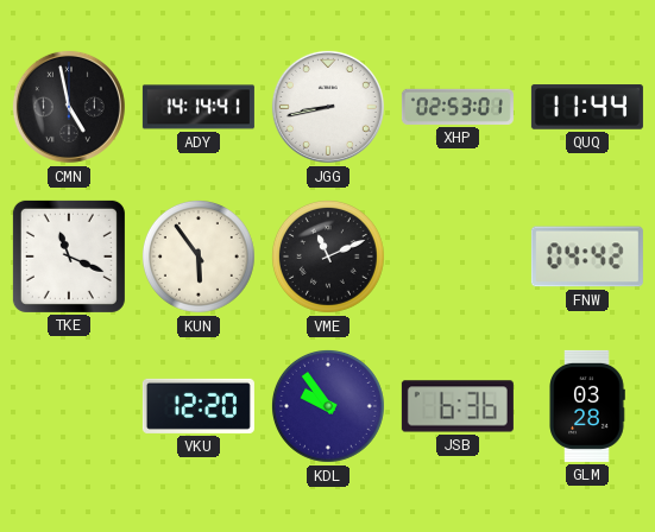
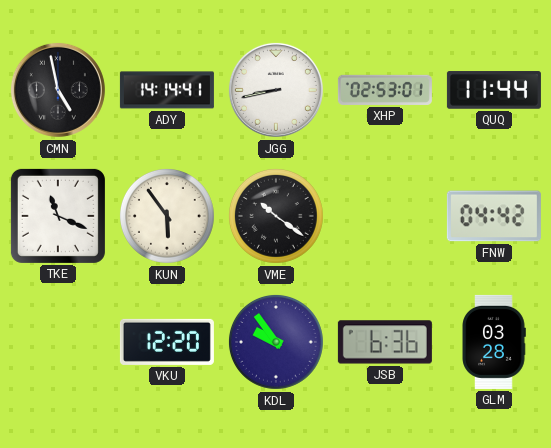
VME: 11:11 -> 10:21 (276, 216)
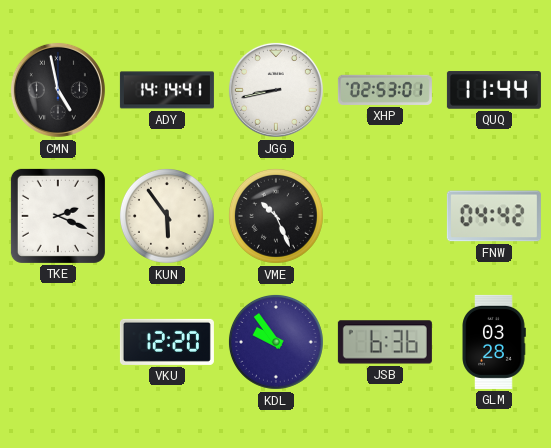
TKE: 11:19 -> 2:19 (58, 216)
VME: 10:21 -> 10:26 (276, 216)
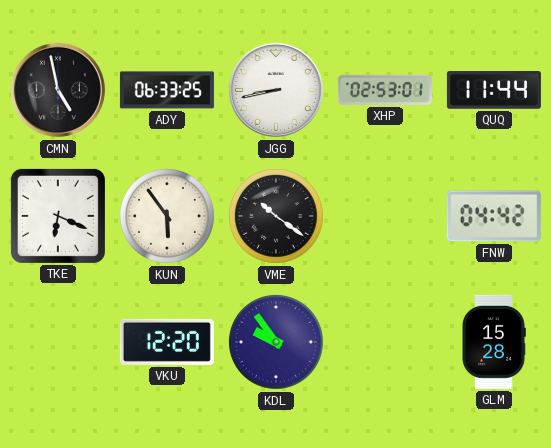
ADY: 14:14 -> 06:33 (167, 90)
TKE: 2:19 -> 6:19 (58, 216)
VME: 10:26 -> 10:21 (276, 216)
JSB: 6:36 -> none (385, 342)
GLM: 03:28 -> 15:28 (494, 342)
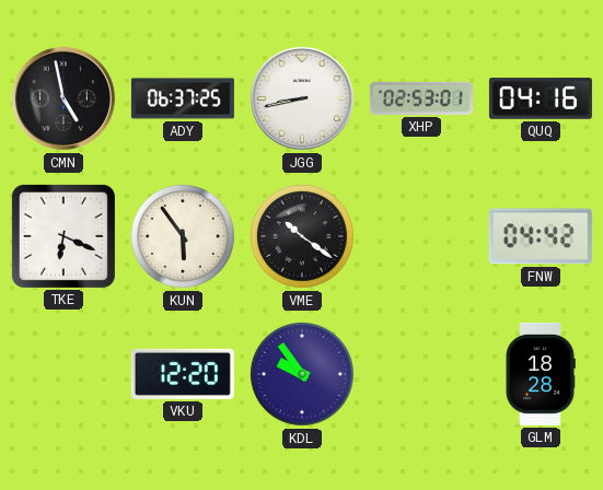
ADY: 06:33 -> 06:37 (183, 98)
QUQ: 11:44 -> 04:16 (541, 98)
GLM: 15:28 -> 18:28 (541, 374)
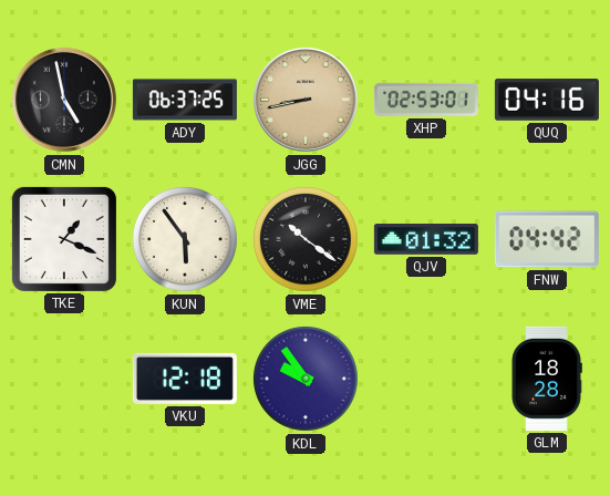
JGG dial: white -> champagne (306, 100)
TKE: 6:19 -> 1:19 (64, 239)
QJV: none -> 01:32 (426, 239)
VKU: 12:20 -> 12:18 (185, 379)
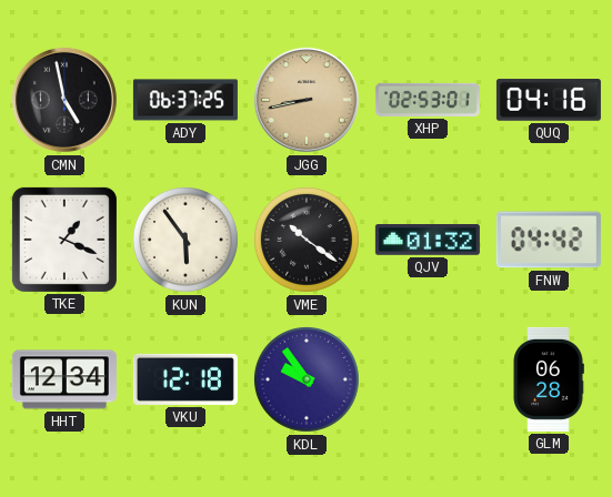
HHT: none -> 12:34 (64, 379)
GLM: 18:28 -> 06:28 (549, 379)
